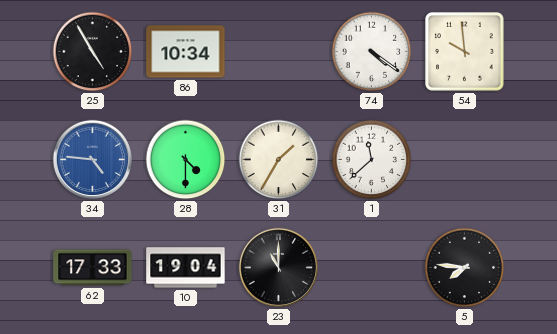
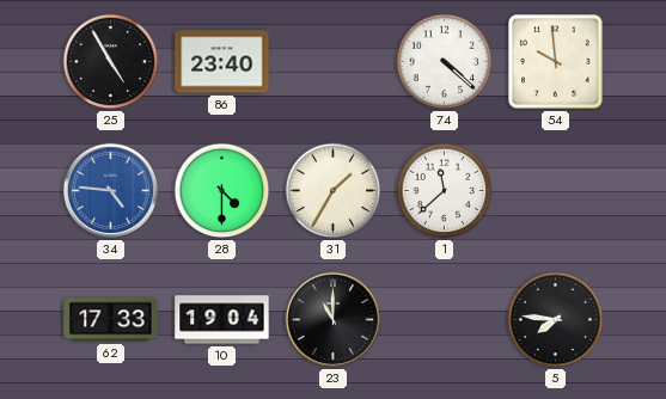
86: 10:34 -> 23:40 (222, 62)
74: 4:21 -> 4:22 (445, 62)
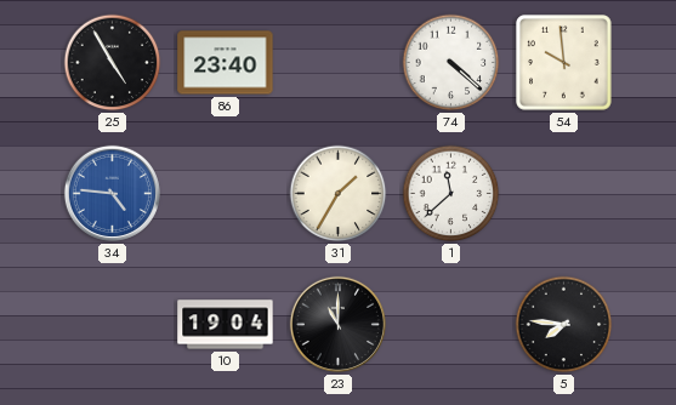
28: 4:30 -> none (222, 191)
62: 17:33 -> none (111, 320)
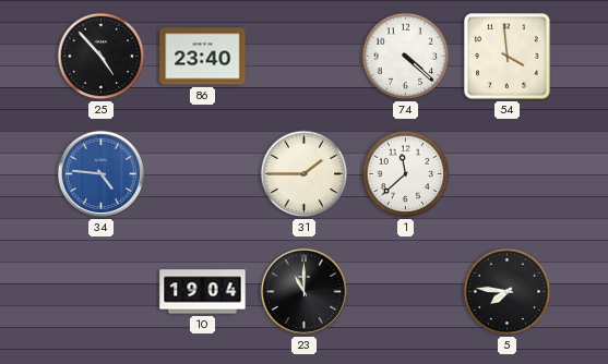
25: 4:55 -> 4:53 (102, 57)
54: 9:59 -> 3:59 (508, 57)
31: 1:35 -> 1:45 (305, 174)
